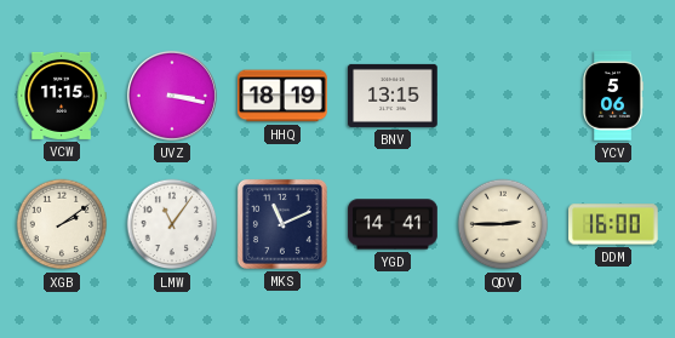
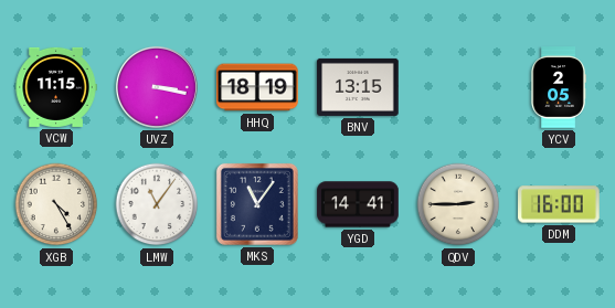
YCV: 5:06 -> 2:05 (559, 87)
XGB: 2:09 -> 4:25 (56, 204)
MKS: 11:11 -> 11:06 (257, 204)
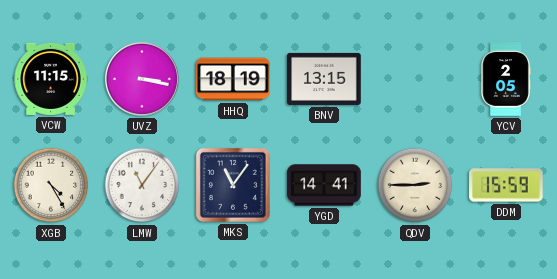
DDM: 16:00 -> 15:59 (506, 185)
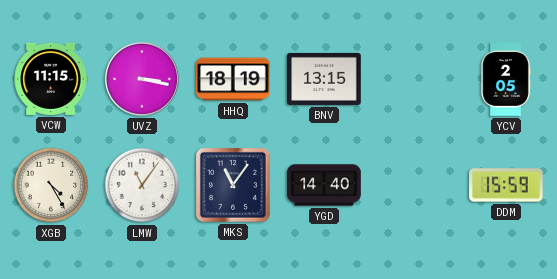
YGD: 14:41 -> 14:40 (324, 185)
QDV: 2:45 -> none (415, 185)
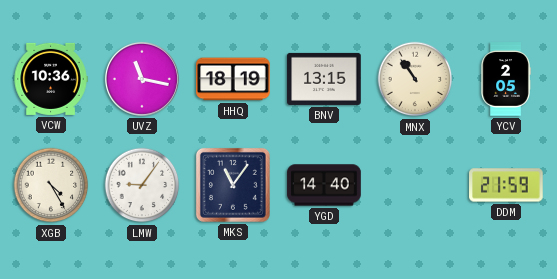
VCW: 11:15 -> 10:36 (51, 79)
UVZ: 3:17 -> 11:17 (142, 79)
MNX: none -> 10:54 (415, 79)
LMW: 11:06 -> 9:06 (142, 185)
DDM: 15:59 -> 21:59 (506, 185)
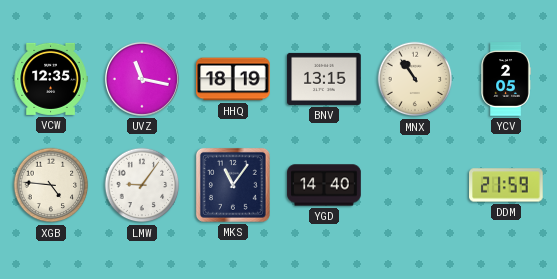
VCW: 10:36 -> 12:35 (51, 79)
XGB: 4:25 -> 4:46 (51, 185)
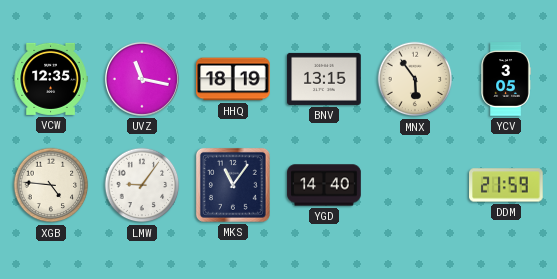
MNX: 10:54 -> 5:54 (415, 79)
YCV: 2:05 -> 3:05 (506, 79)
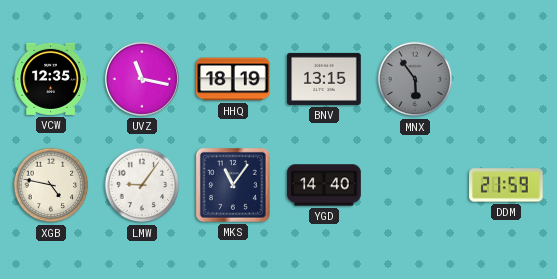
MNX dial: cream -> grey (415, 79)
YCV: 3:05 -> none (506, 79)
XGB: 4:46 -> 4:47 (51, 185)
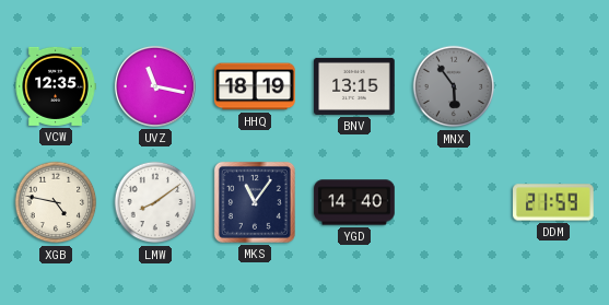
LMW: 9:06 -> 8:09 (155, 202)
